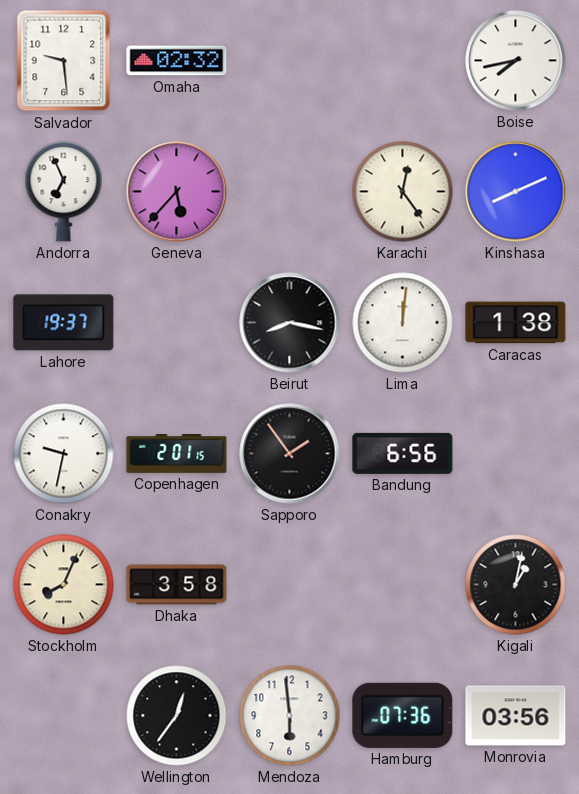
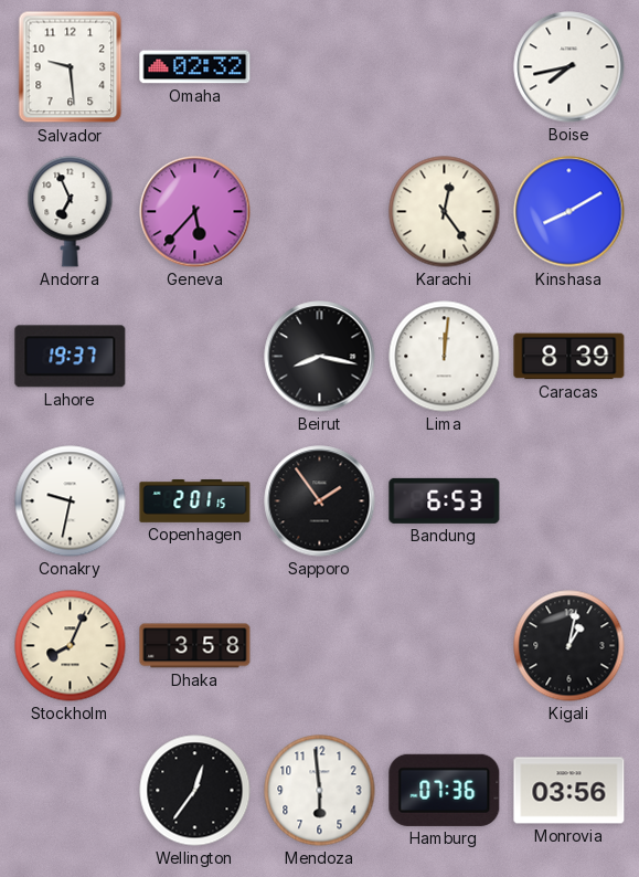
Kinshasa: 8:11 -> 8:10 (569, 212)
Caracas: 1:38 -> 8:39 (569, 357)
Bandung: 6:56 -> 6:53 (445, 500)
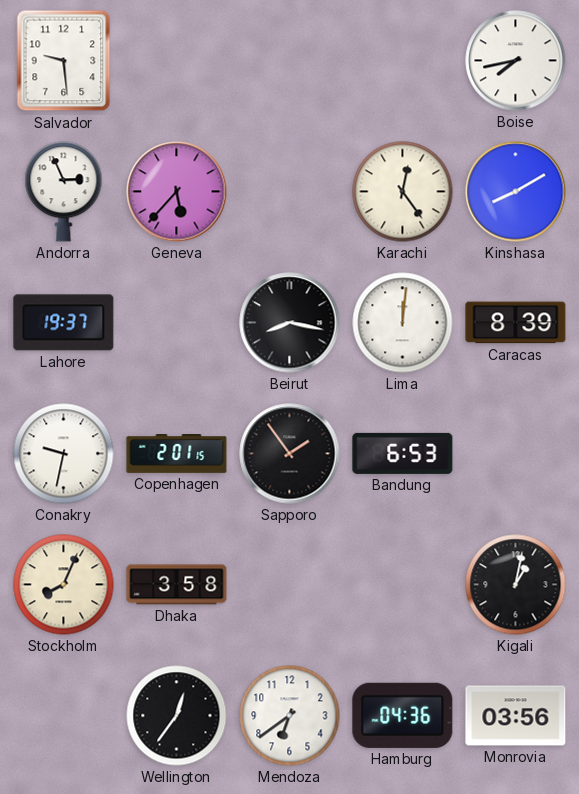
Omaha: 02:32 -> none (195, 67)
Andorra: 6:56 -> 2:56 (64, 192)
Mendoza: 5:59 -> 6:39 (290, 716)
Hamburg: 07:36 -> 04:36 (403, 715)
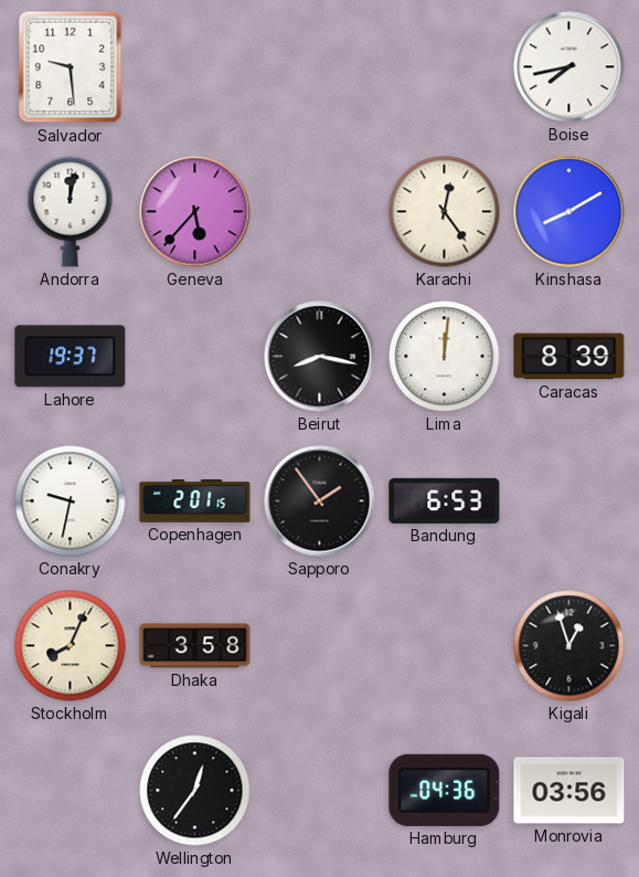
Andorra: 2:56 -> 12:02 (71, 212)
Kigali: 1:02 -> 12:57 (569, 646)
Mendoza: 6:39 -> none (290, 716)
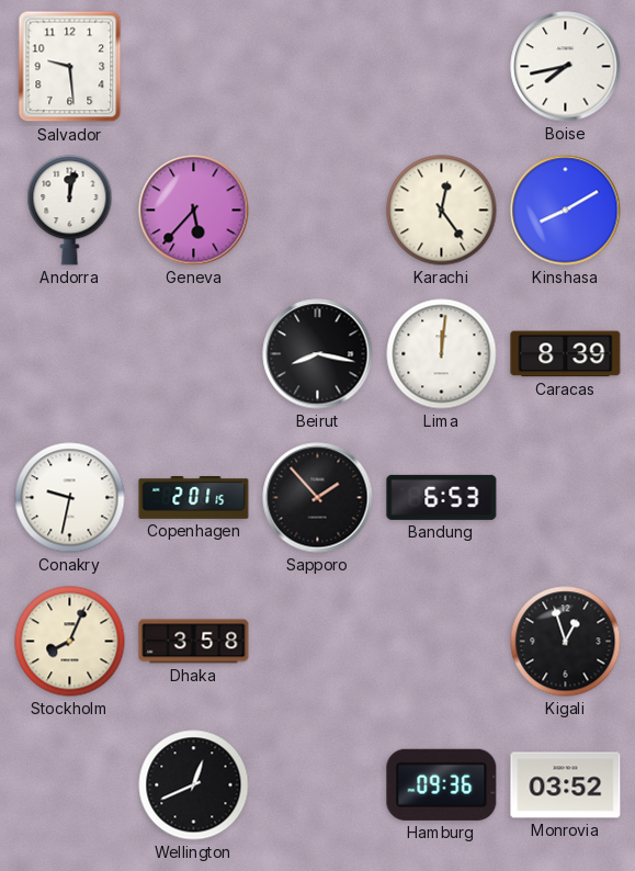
Lahore: 19:37 -> none (71, 357)
Sapporo: 1:54 -> 1:53 (318, 498)
Wellington: 12:36 -> 12:41 (194, 785)
Hamburg: 04:36 -> 09:36 (442, 784)
Monrovia: 03:56 -> 03:52 (566, 785)
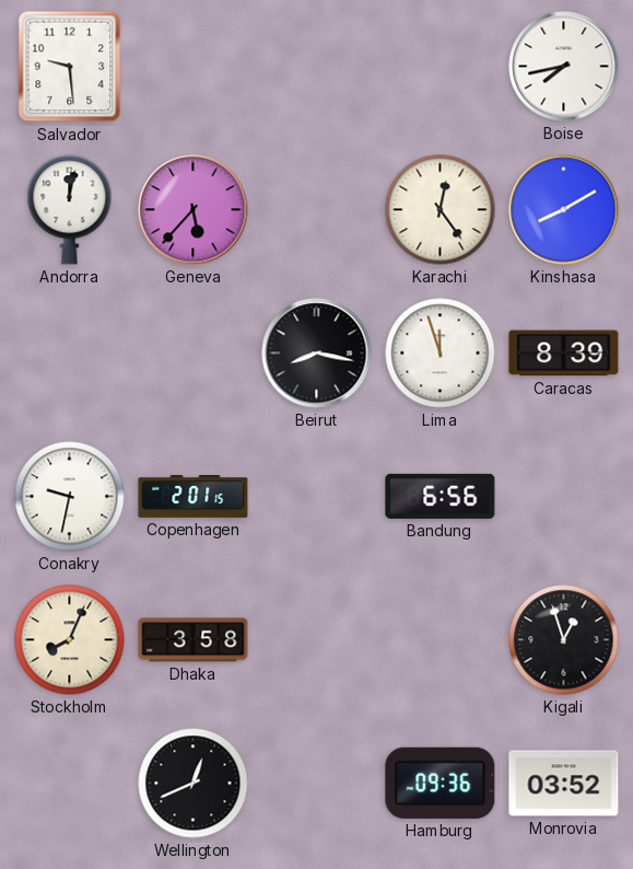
Lima: 12:01 -> 11:57 (441, 354)
Sapporo: 1:53 -> none (318, 498)
Bandung: 6:53 -> 6:56 (441, 496)
